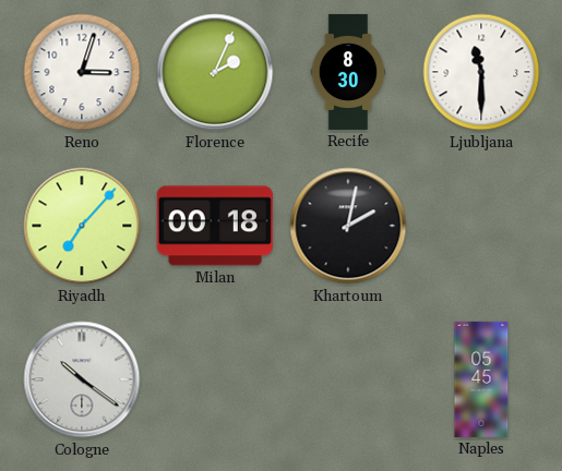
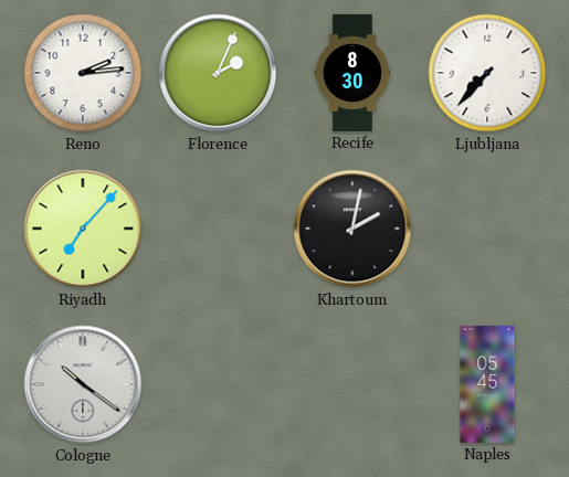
Reno: 3:03 -> 2:14 (83, 73)
Ljubljana: 11:30 -> 7:37 (487, 73)
Milan: 00:18 -> none (215, 226)
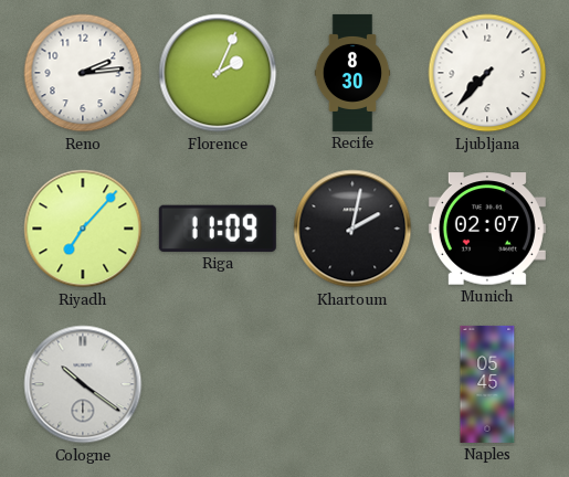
Riga: none -> 11:09 (218, 229)
Munich: none -> 02:07 (487, 229)
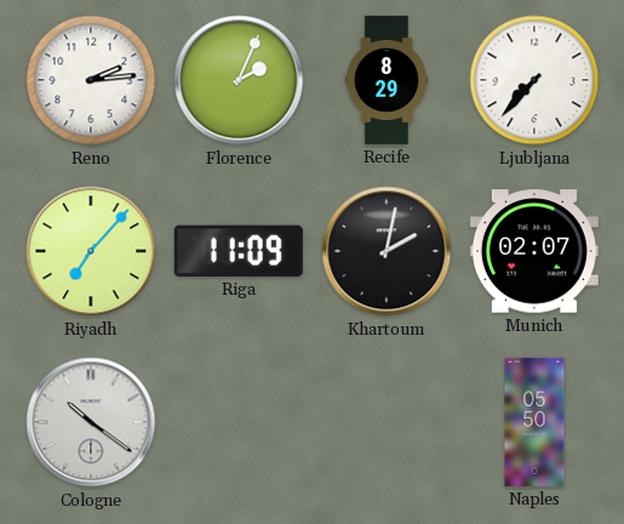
Recife: 8:30 -> 8:29 (387, 80)
Naples: 05:45 -> 05:50 (534, 422)
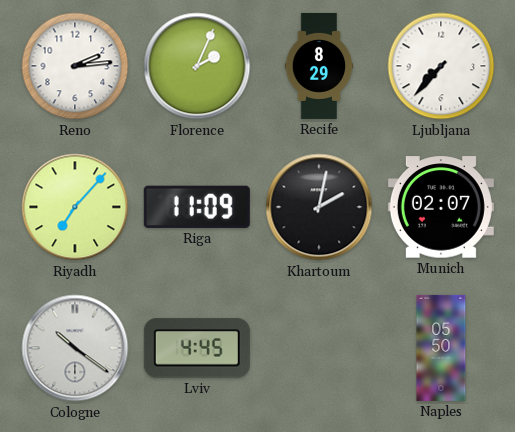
Lviv: none -> 4:45 (197, 348)
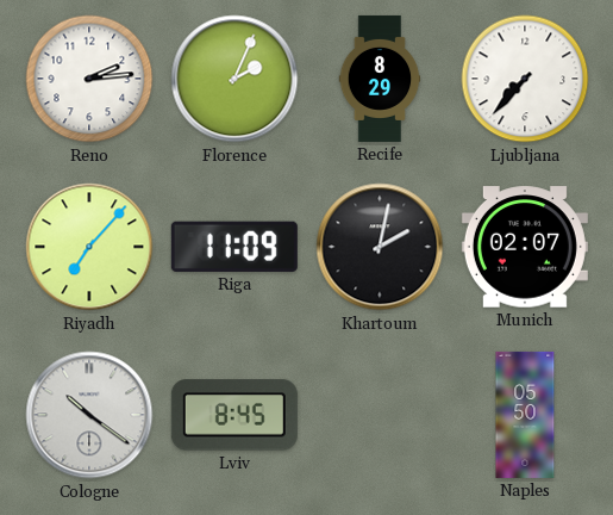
Lviv: 4:45 -> 8:45 (234, 415)
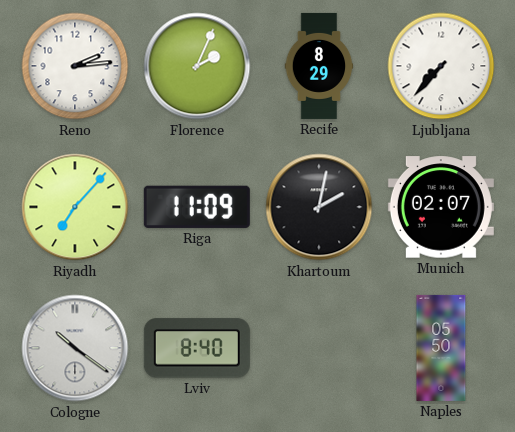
Lviv: 8:45 -> 8:40 (197, 348)
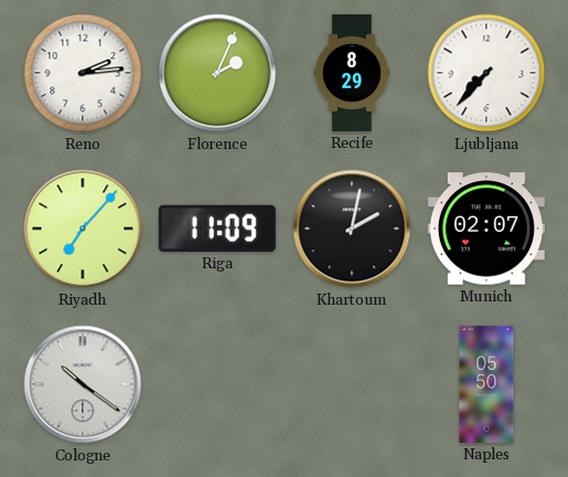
Lviv: 8:40 -> none (197, 348)
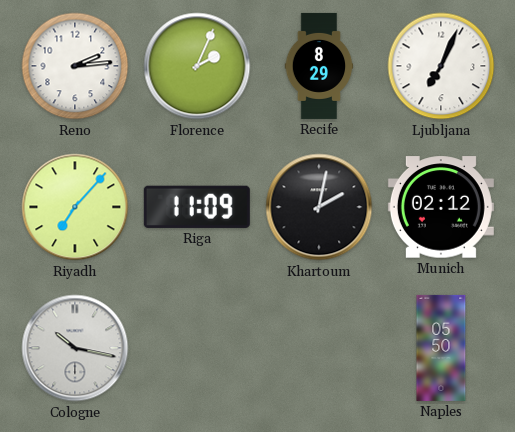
Ljubljana: 7:37 -> 7:04 (441, 66)
Munich: 02:07 -> 02:12 (441, 207)
Cologne: 10:21 -> 10:17 (75, 348)
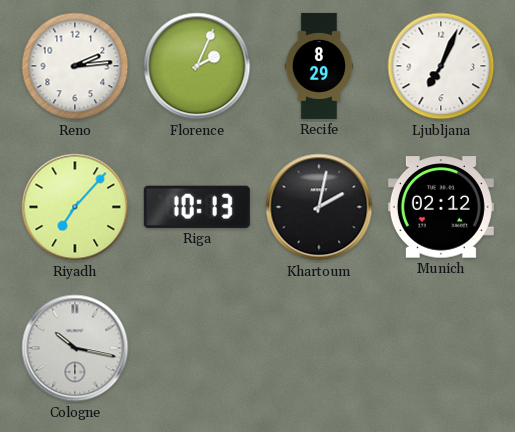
Riga: 11:09 -> 10:13 (197, 207)
Naples: 05:50 -> none (441, 348)
